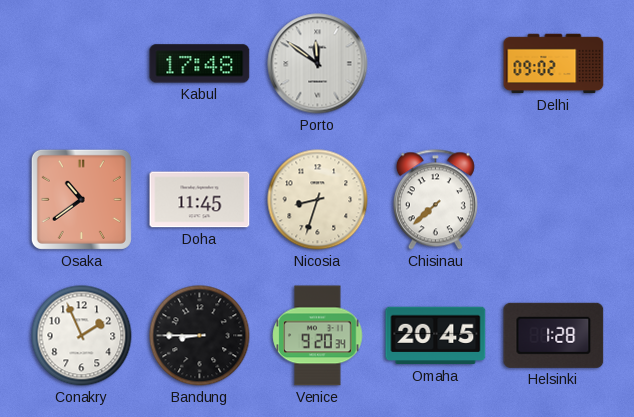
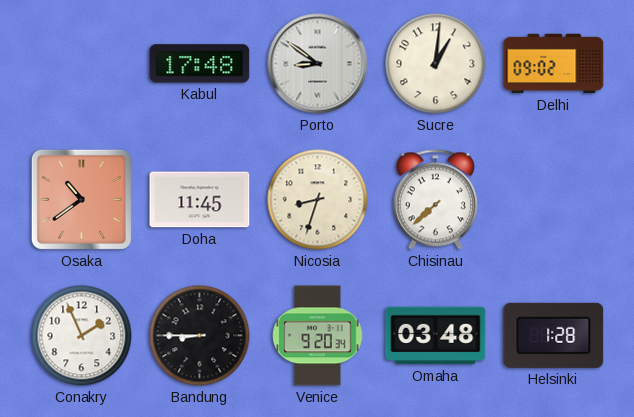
Porto: 11:51 -> 8:51 (318, 64)
Sucre: none -> 1:01 (436, 64)
Omaha: 20:45 -> 03:48 (436, 336)
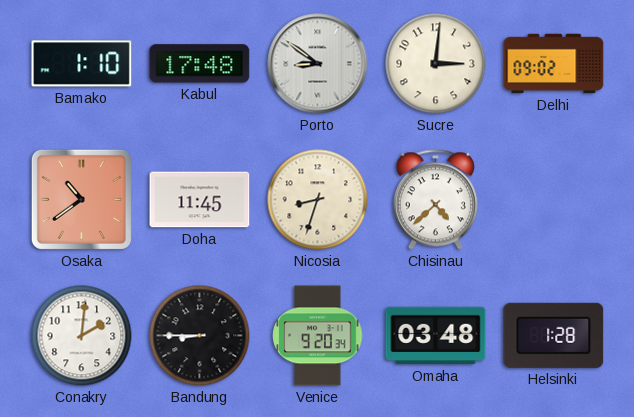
Bamako: none -> 1:10 (82, 64)
Sucre: 1:01 -> 3:01 (436, 64)
Chisinau: 7:38 -> 4:38 (435, 200)
Conakry: 1:56 -> 2:01 (82, 336)
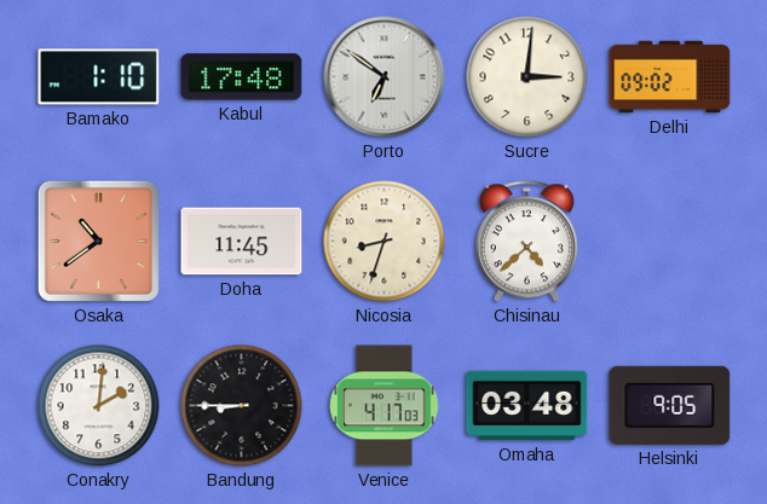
Porto: 8:51 -> 6:51 (385, 77)
Venice: 9:20 -> 4:17 (385, 406)
Helsinki: 1:28 -> 9:05 (670, 405)
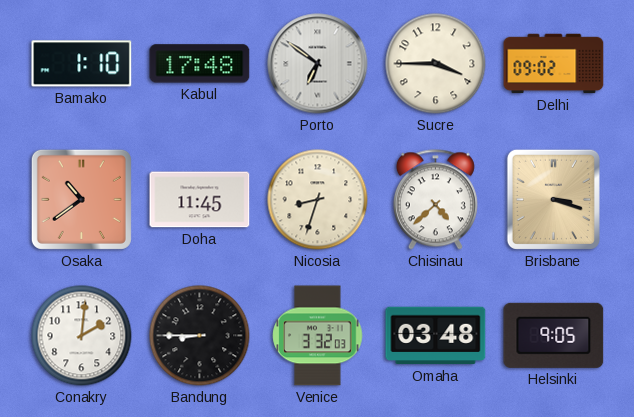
Sucre: 3:01 -> 3:45 (436, 64)
Brisbane: none -> 3:18 (553, 199)
Venice: 4:17 -> 3:32 (318, 336)
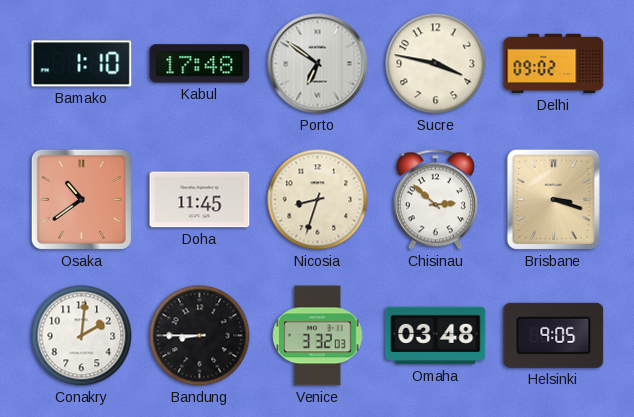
Sucre: 3:45 -> 3:47 (436, 64)
Chisinau: 4:38 -> 2:52 (435, 200)
